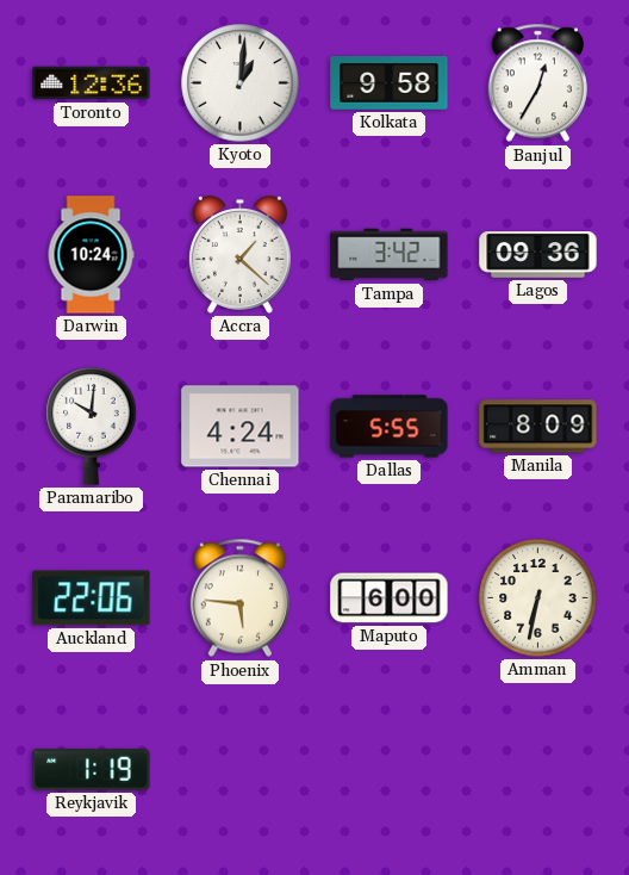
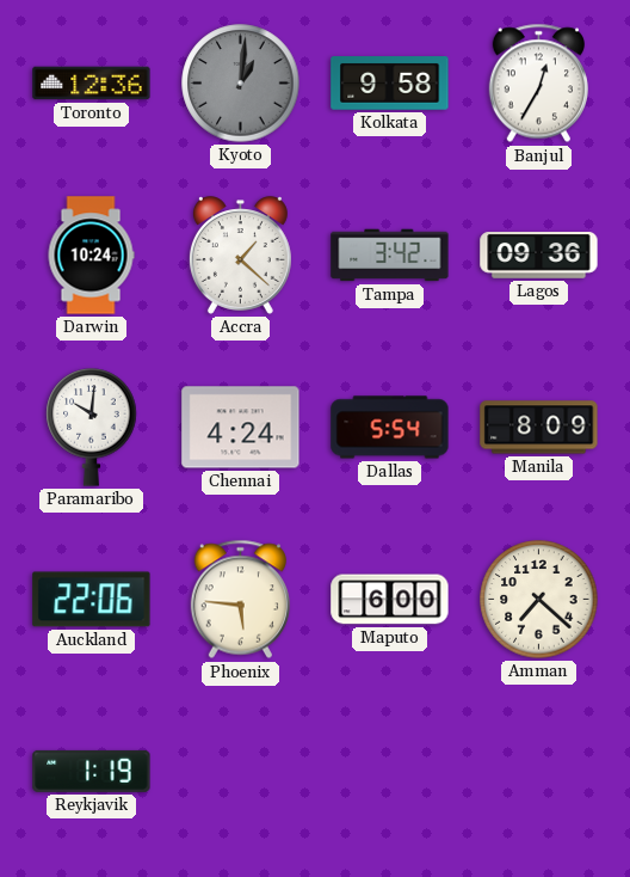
Kyoto dial: white -> grey (241, 84)
Dallas: 5:55 -> 5:54 (390, 428)
Amman: 6:32 -> 7:22 (539, 600)
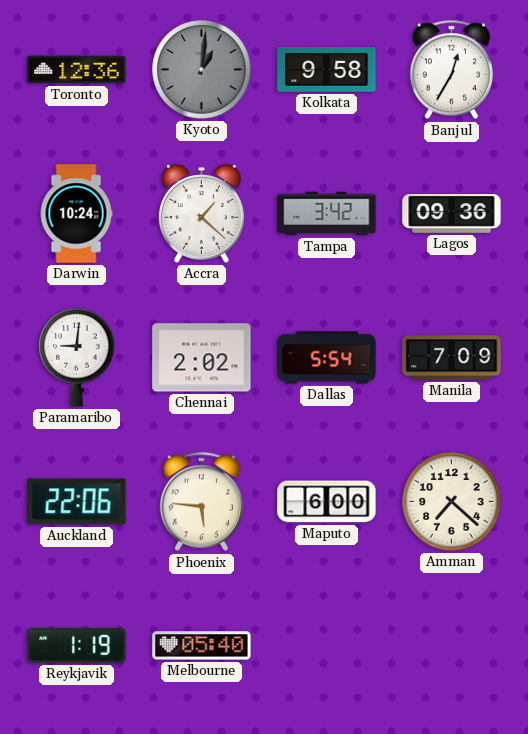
Paramaribo: 10:01 -> 9:01 (77, 358)
Chennai: 4:24 -> 2:02 (202, 358)
Manila: 8:09 -> 7:09 (452, 358)
Melbourne: none -> 05:40 (202, 646)
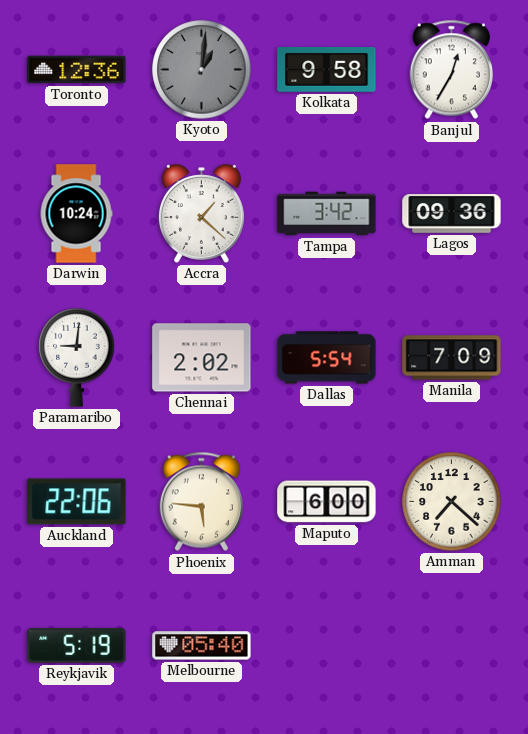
Reykjavik: 1:19 -> 5:19 (77, 645)
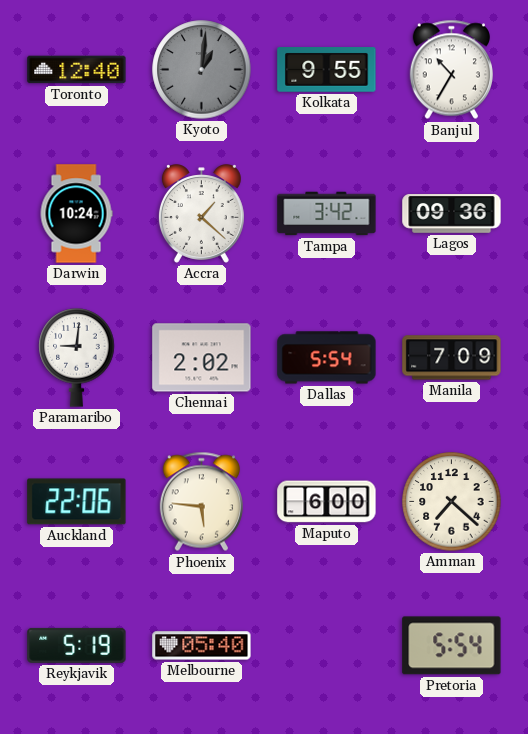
Toronto: 12:36 -> 12:40 (77, 70)
Kolkata: 9:58 -> 9:55 (327, 70)
Banjul: 12:35 -> 10:35 (451, 70)
Pretoria: none -> 5:54 (452, 646)
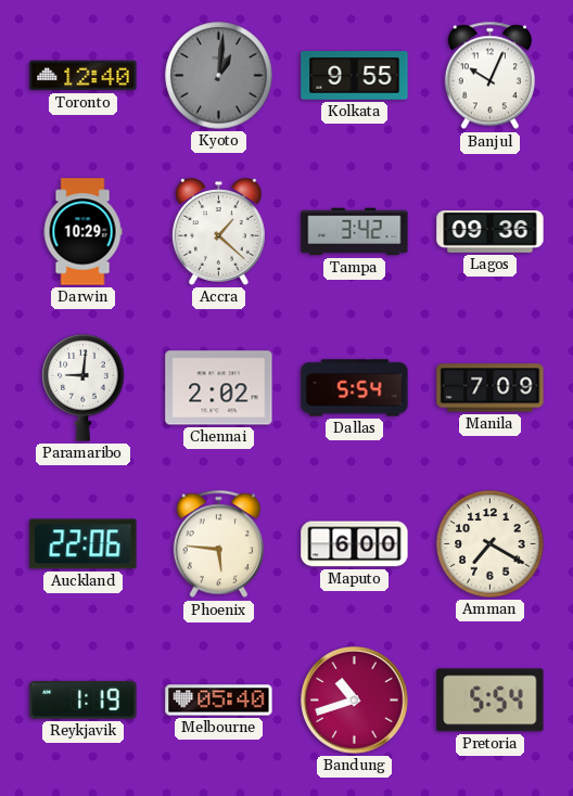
Banjul: 10:35 -> 10:04 (489, 76)
Darwin: 10:24 -> 10:29 (82, 232)
Amman: 7:22 -> 7:20 (491, 544)
Reykjavik: 5:19 -> 1:19 (84, 699)
Bandung: none -> 10:42 (355, 701)
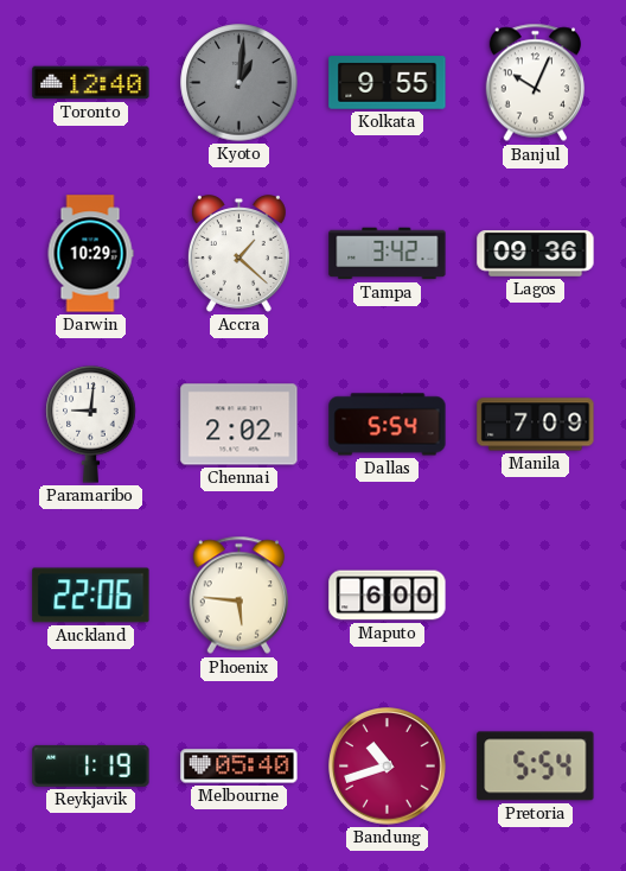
Amman: 7:20 -> none (491, 544)
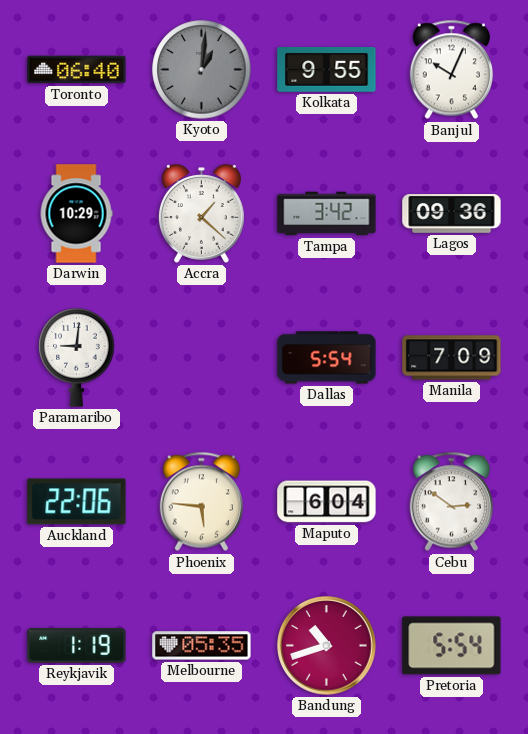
Toronto: 12:40 -> 06:40 (77, 70)
Chennai: 2:02 -> none (239, 425)
Maputo: 6:00 -> 6:04 (327, 502)
Cebu: none -> 2:51 (451, 502)
Melbourne: 05:40 -> 05:35 (202, 646)
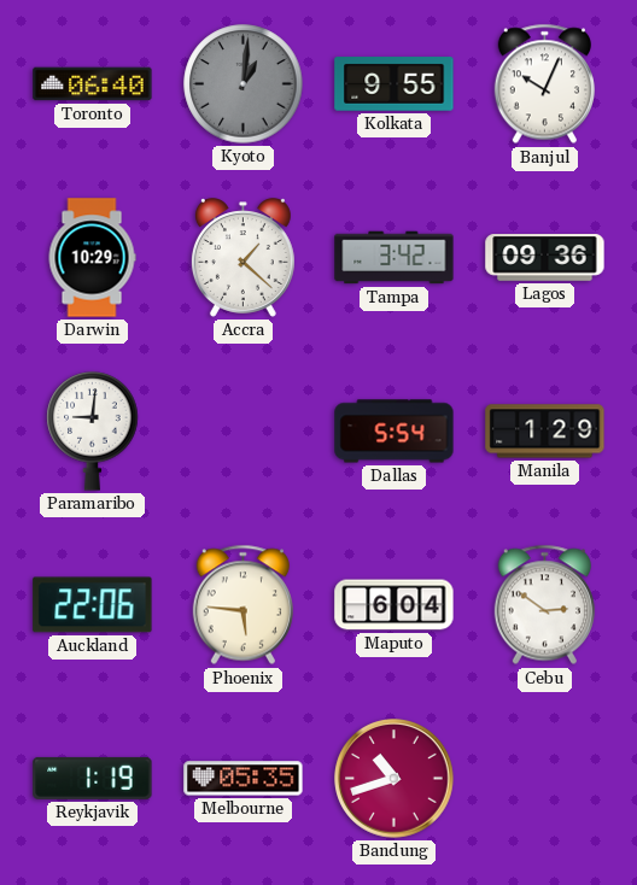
Manila: 7:09 -> 1:29 (545, 432)
Pretoria: 5:54 -> none (452, 646)
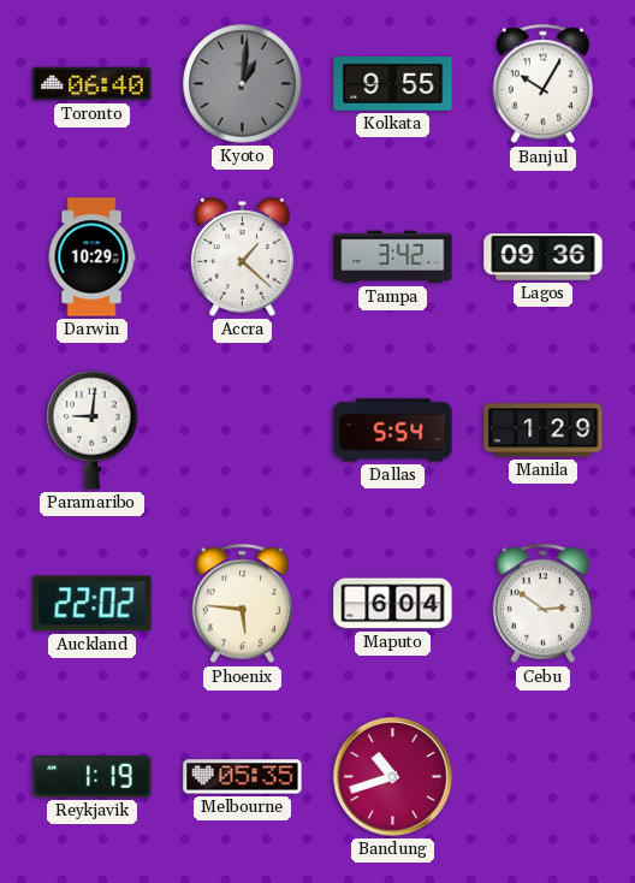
Banjul: 10:04 -> 10:05 (542, 84)
Auckland: 22:06 -> 22:02 (93, 604)
